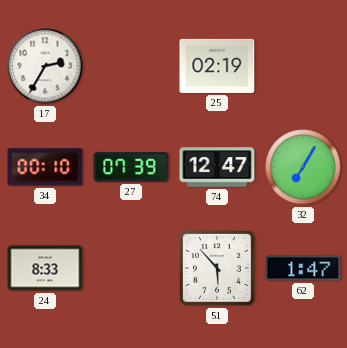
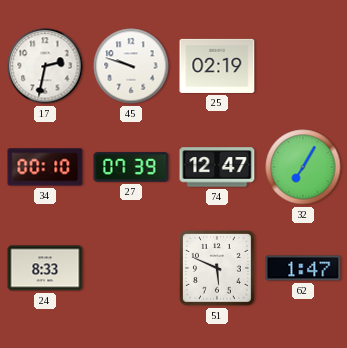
17: 2:35 -> 2:32 (45, 66)
45: none -> 9:48 (131, 66)
51: 5:53 -> 5:49 (218, 269)
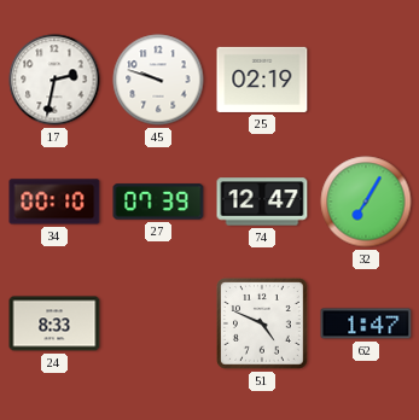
51: 5:49 -> 4:49 (263, 325)
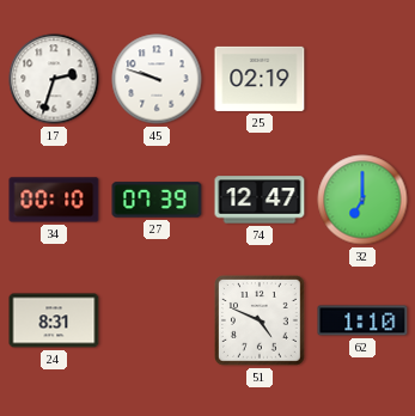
17: 2:32 -> 2:33 (54, 79)
32: 7:05 -> 7:00 (362, 200)
24: 8:33 -> 8:31 (54, 320)
62: 1:47 -> 1:10 (362, 320)
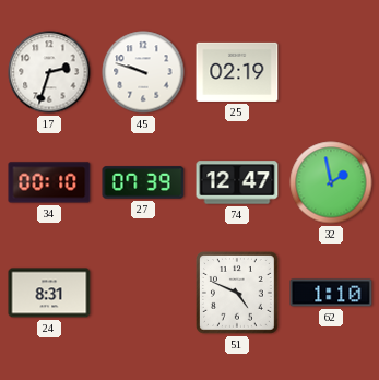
32: 7:00 -> 1:58 (331, 182)
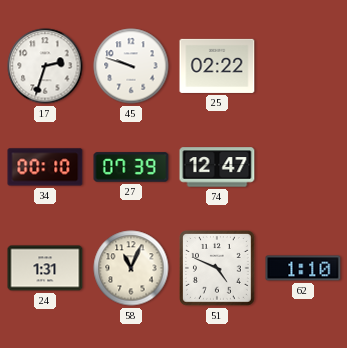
25: 02:19 -> 02:22 (217, 66)
32: 1:58 -> none (331, 182)
24: 8:31 -> 1:31 (45, 268)
58: none -> 11:04 (131, 268)
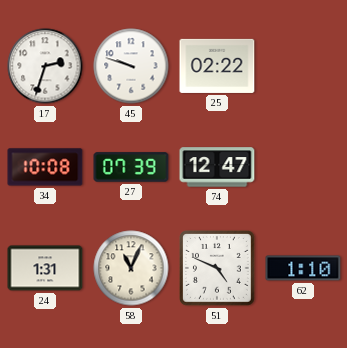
34: 00:10 -> 10:08 (45, 167)
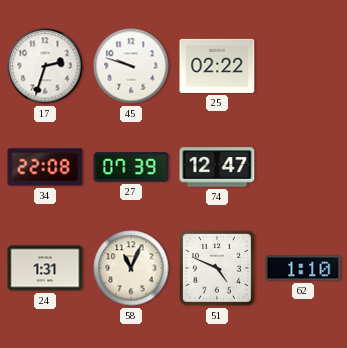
34: 10:08 -> 22:08 (45, 167)
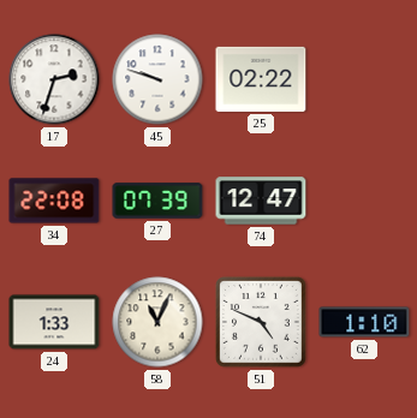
24: 1:31 -> 1:33 (54, 322)
